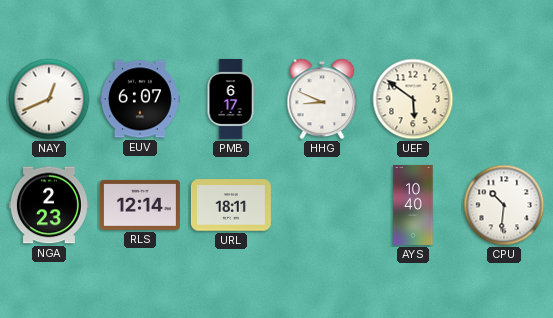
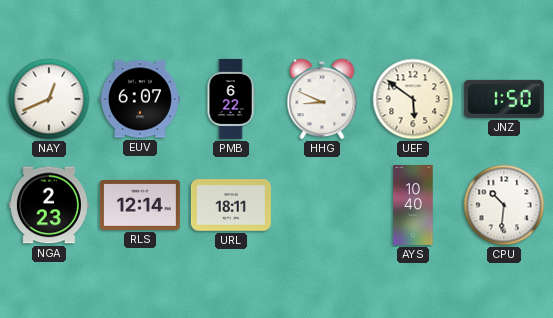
PMB: 6:17 -> 6:22 (231, 99)
JNZ: none -> 1:50 (504, 99)
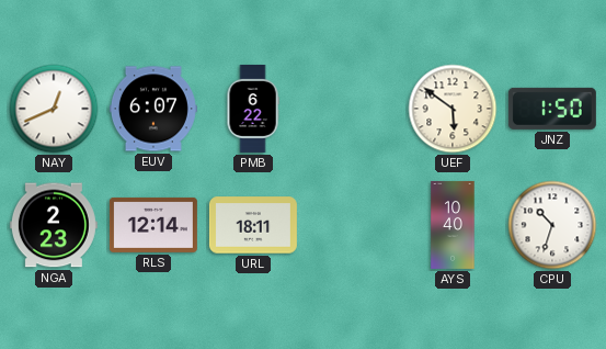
HHG: 8:49 -> none (322, 99)
CPU: 10:31 -> 10:33 (552, 225)
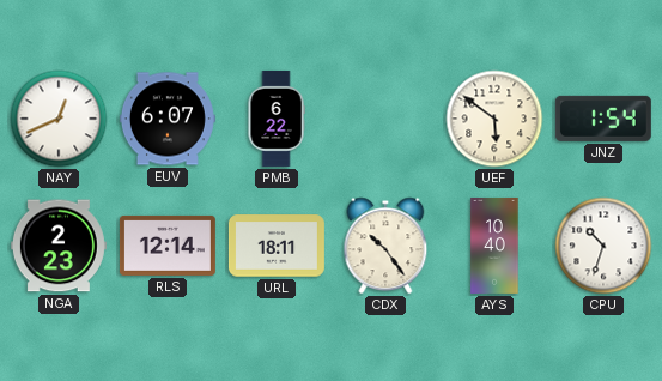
JNZ: 1:50 -> 1:54 (603, 119)
CDX: none -> 10:24 (385, 246)
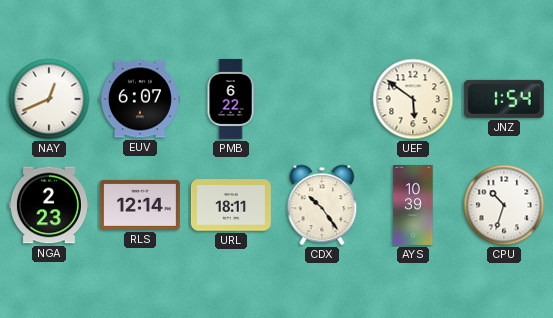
AYS: 10:40 -> 10:39 (413, 205)
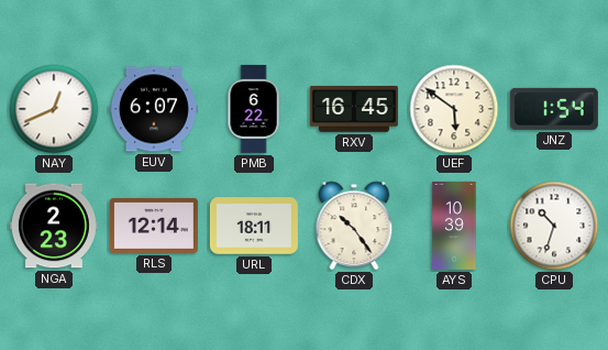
RXV: none -> 16:45 (354, 110)
